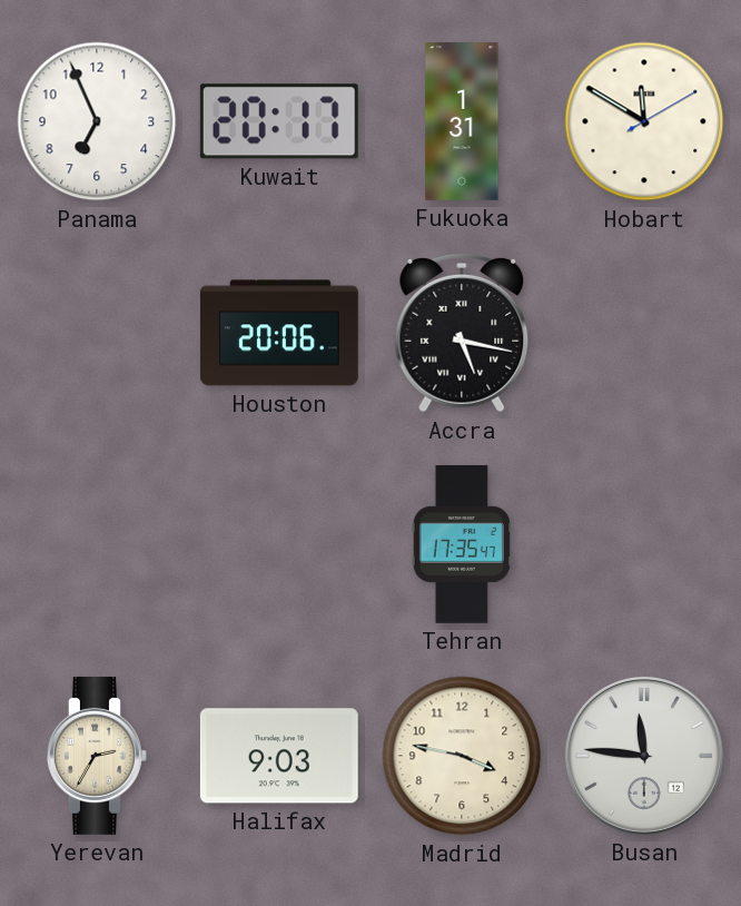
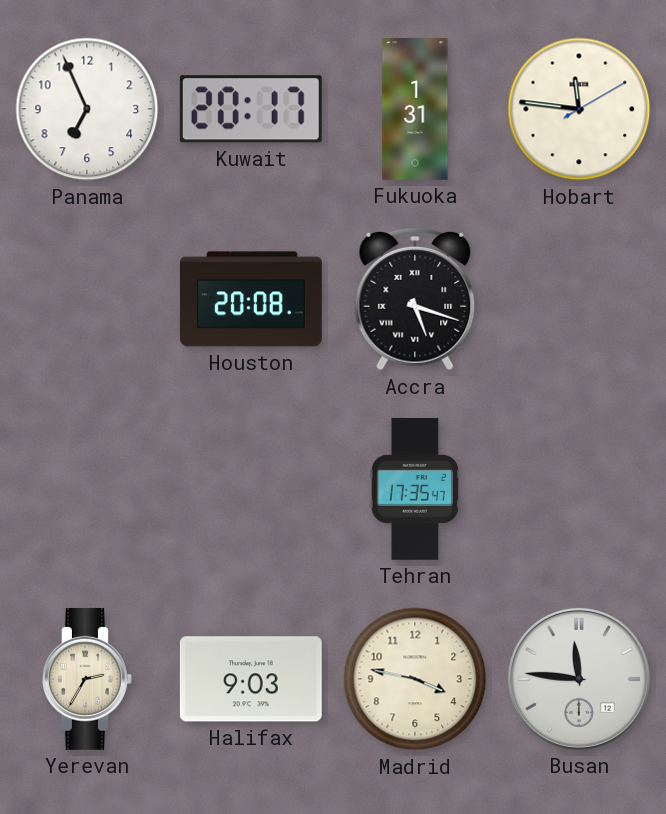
Hobart: 11:50 -> 11:46 (579, 109)
Houston: 20:06 -> 20:08 (251, 299)
Accra: 5:17 -> 5:18 (415, 299)
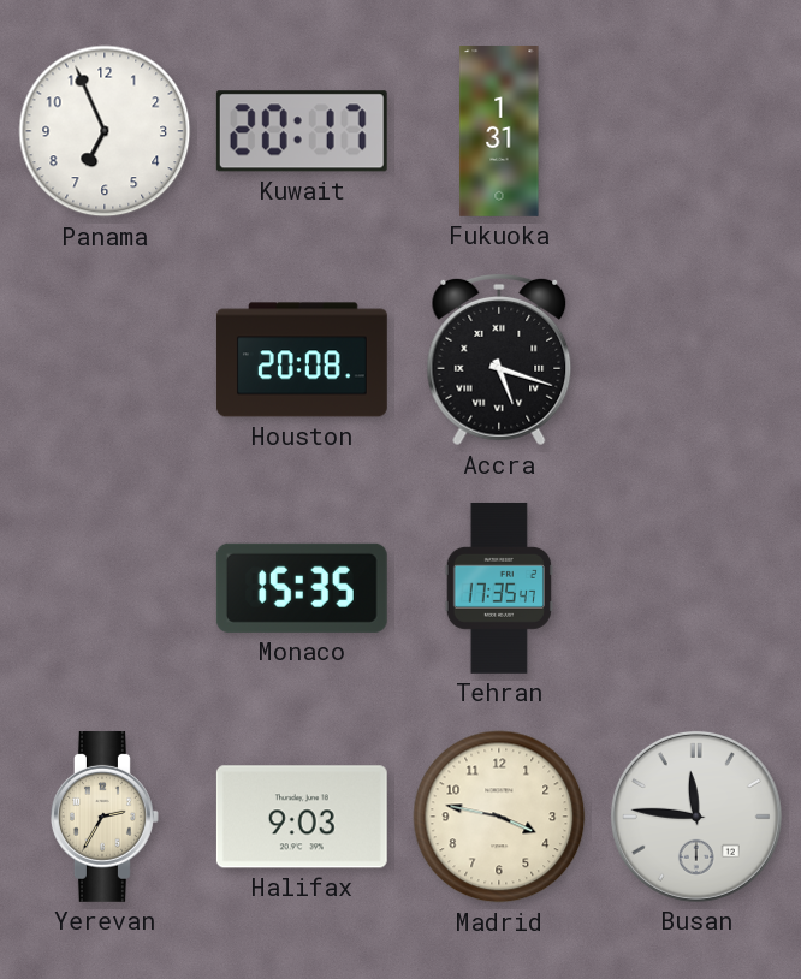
Hobart: 11:46 -> none (579, 109)
Monaco: none -> 15:35 (302, 588)
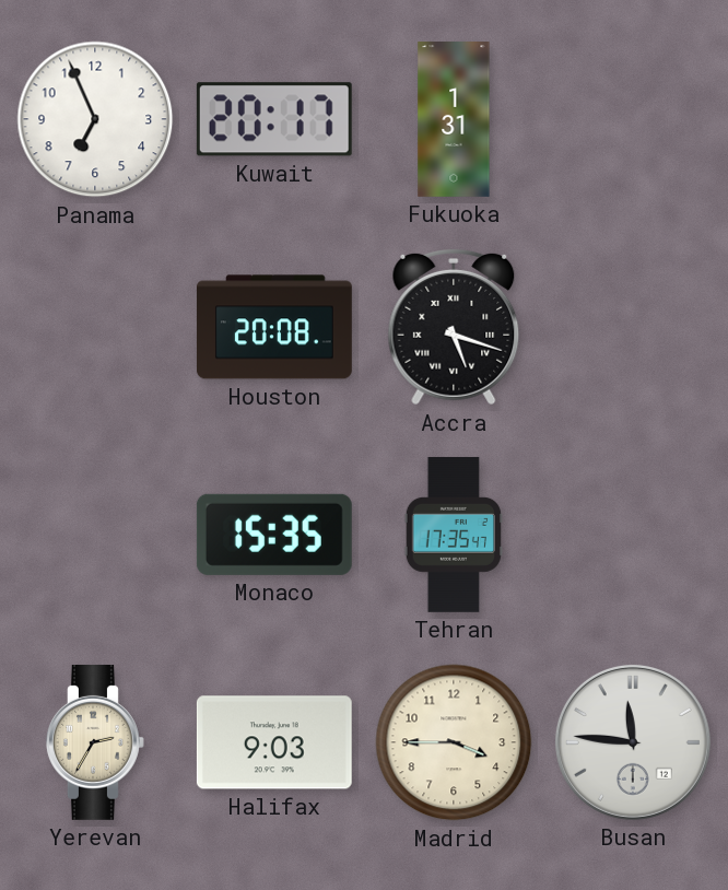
Madrid: 3:47 -> 3:45 (454, 742)
